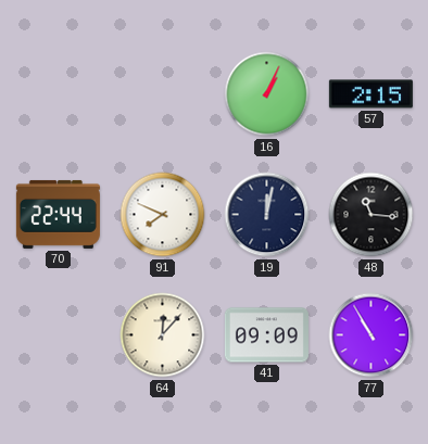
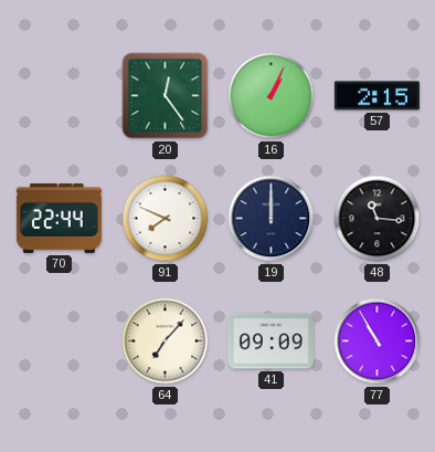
20: none -> 12:24 (166, 96)
19: 12:02 -> 12:00 (272, 219)
64: 12:07 -> 7:07 (166, 341)
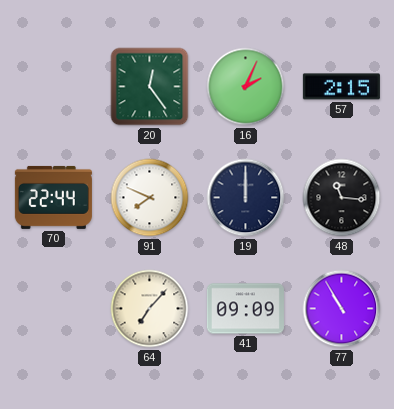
16: 1:04 -> 2:04 (246, 87)
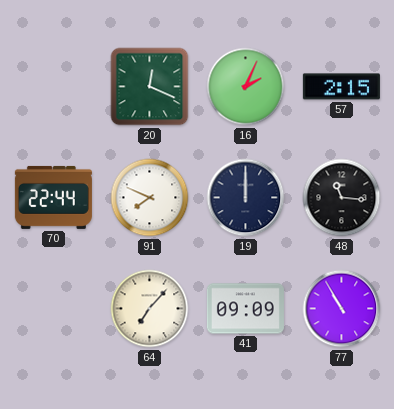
20: 12:24 -> 12:19 (150, 87)
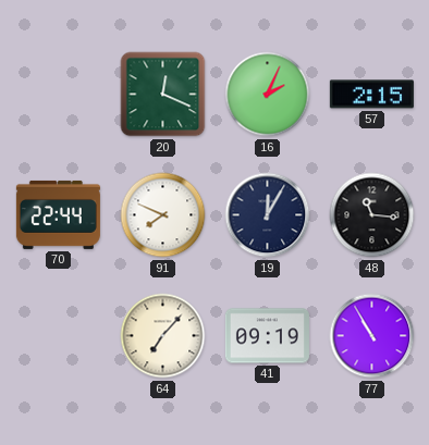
19: 12:00 -> 12:05 (268, 215)
41: 09:09 -> 09:19 (267, 336)
